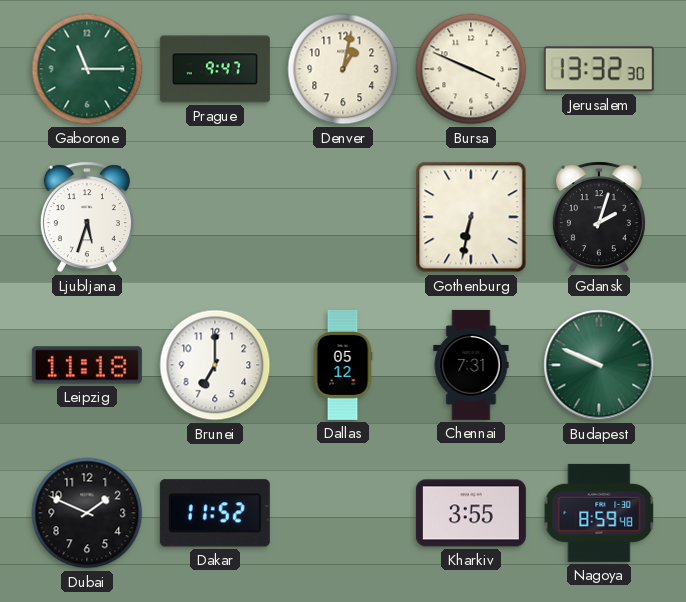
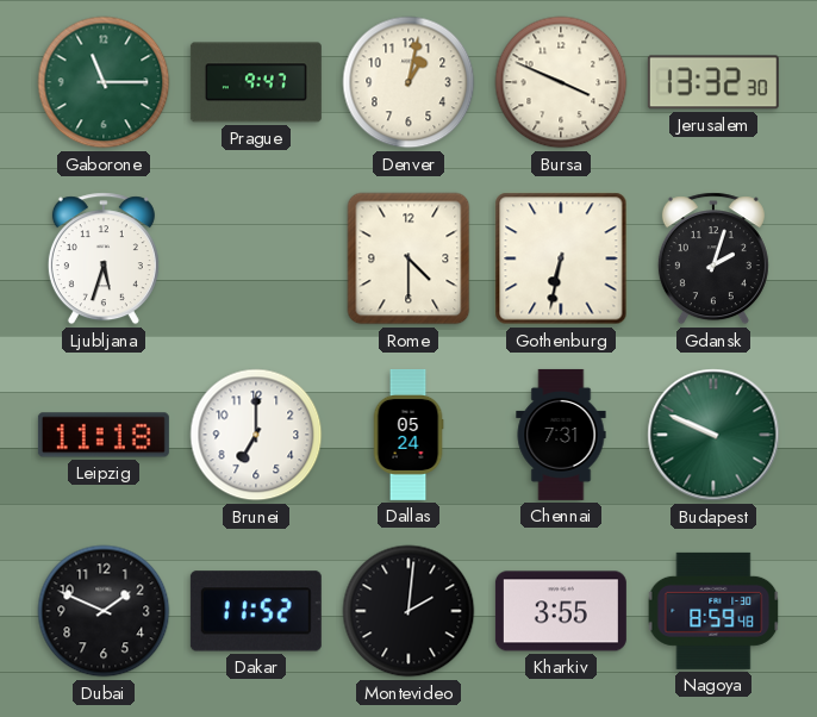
Rome: none -> 4:30 (408, 258)
Dallas: 05:12 -> 05:24 (408, 435)
Montevideo: none -> 2:01 (408, 611)
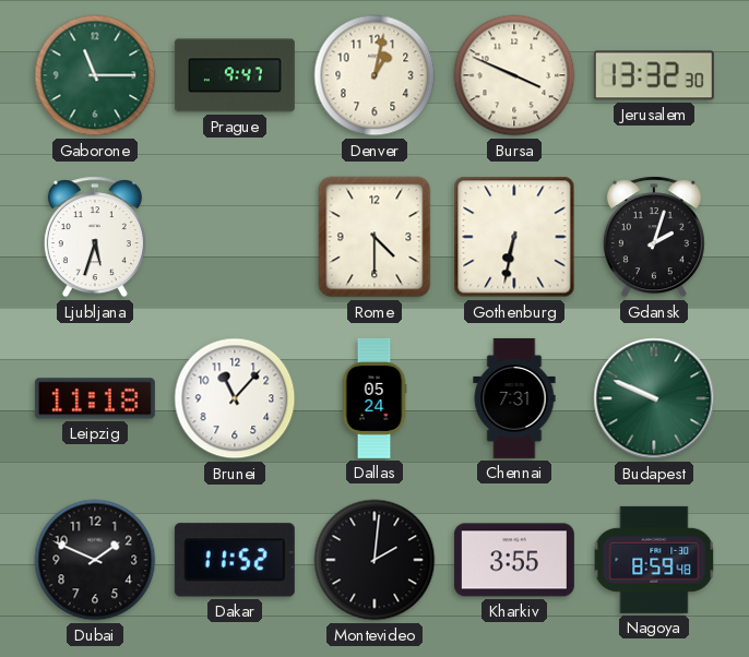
Brunei: 7:00 -> 11:07 (235, 398)
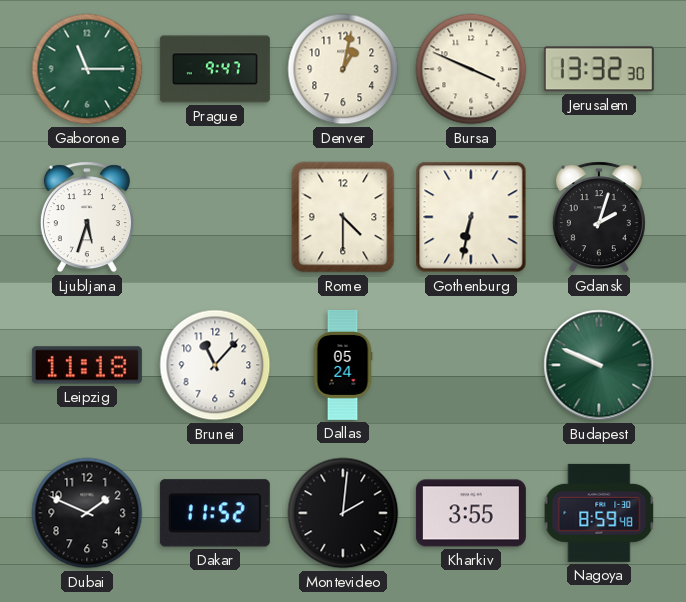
Chennai: 7:31 -> none (514, 398)
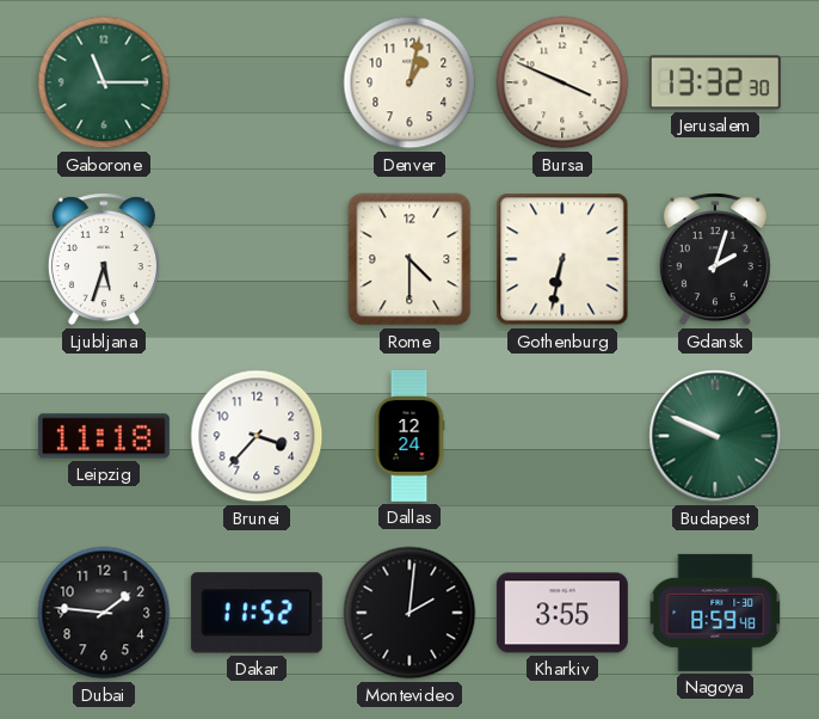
Prague: 9:47 -> none (215, 69)
Brunei: 11:07 -> 3:37 (257, 436)
Dallas: 05:24 -> 12:24 (410, 436)
Dubai: 1:49 -> 1:46 (104, 613)
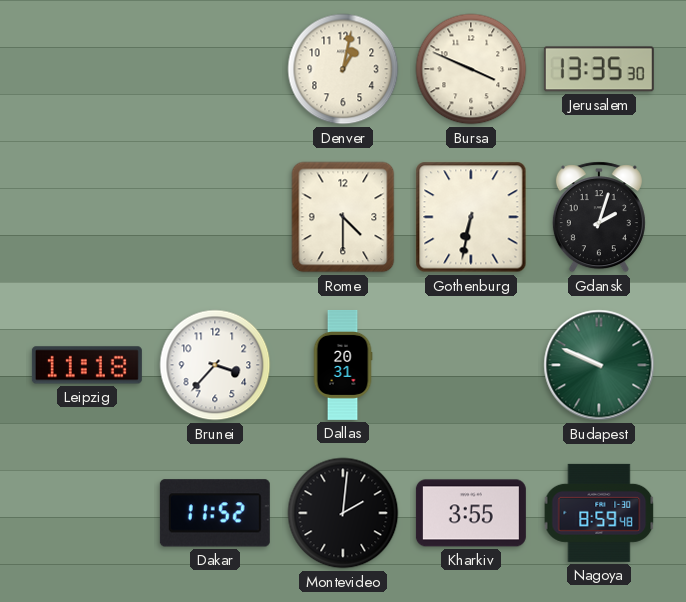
Gaborone: 11:15 -> none (104, 82)
Jerusalem: 13:32 -> 13:35 (599, 69)
Ljubljana: 5:33 -> none (104, 259)
Dallas: 12:24 -> 20:31 (343, 365)
Dubai: 1:46 -> none (104, 613)
